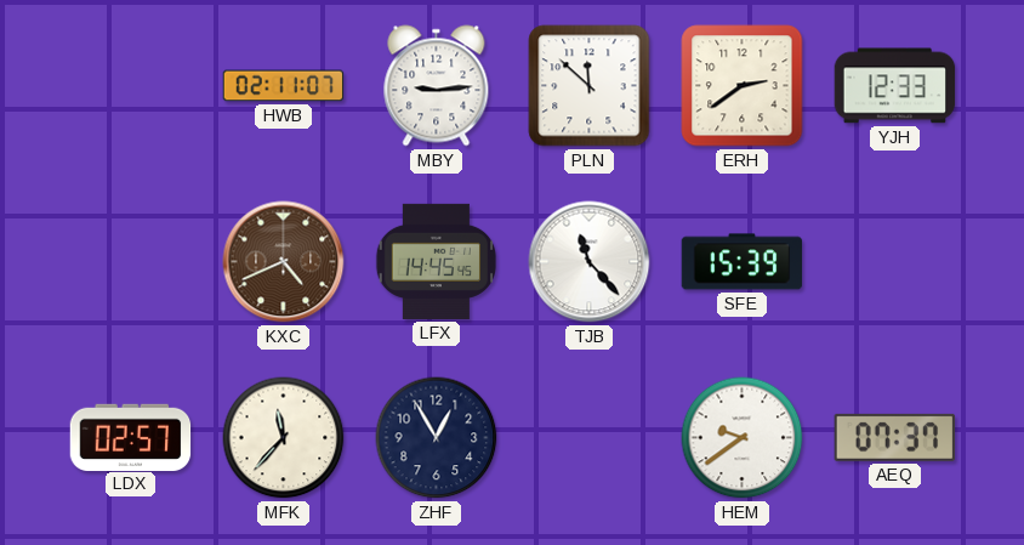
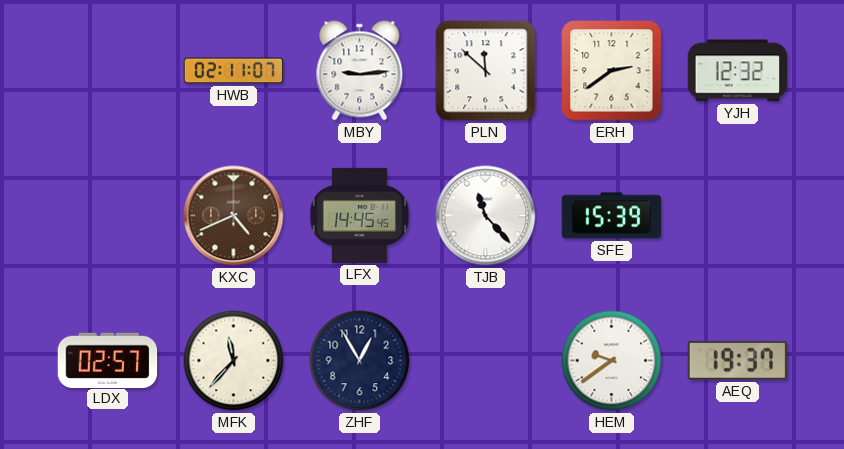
YJH: 12:33 -> 12:32 (738, 71)
AEQ: 07:37 -> 19:37 (737, 360)
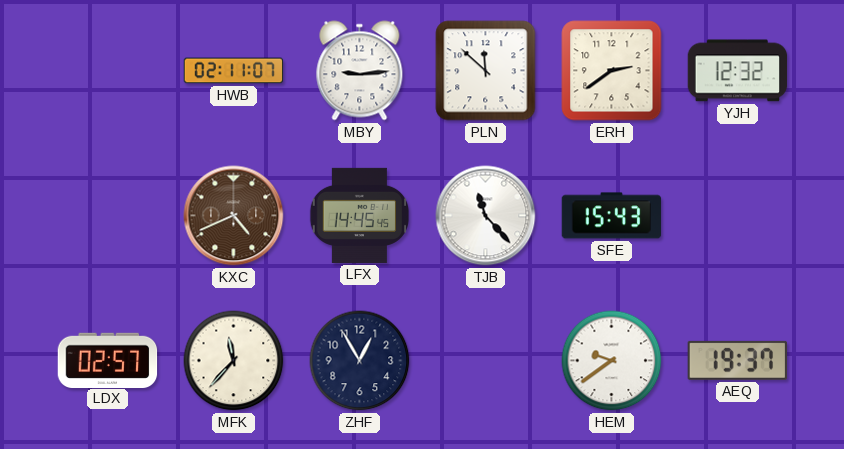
SFE: 15:39 -> 15:43 (612, 216)
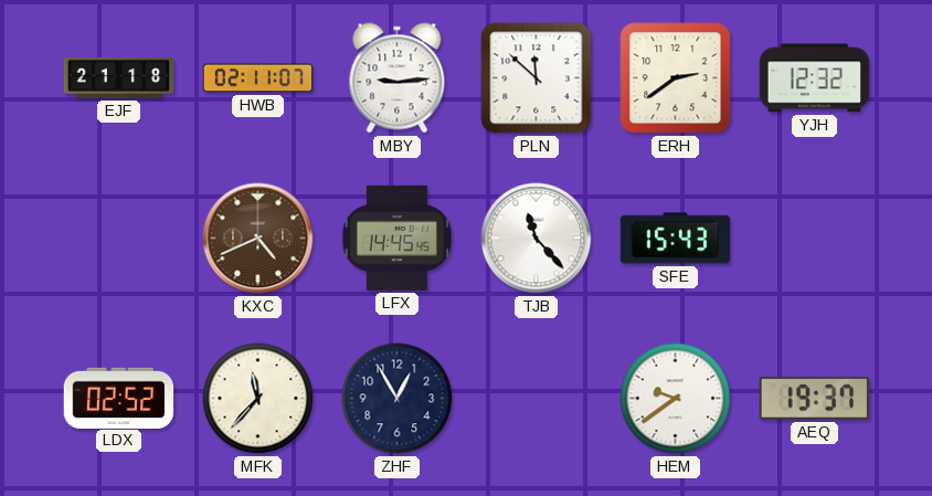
EJF: none -> 21:18 (119, 77)
LDX: 02:57 -> 02:52 (119, 398)
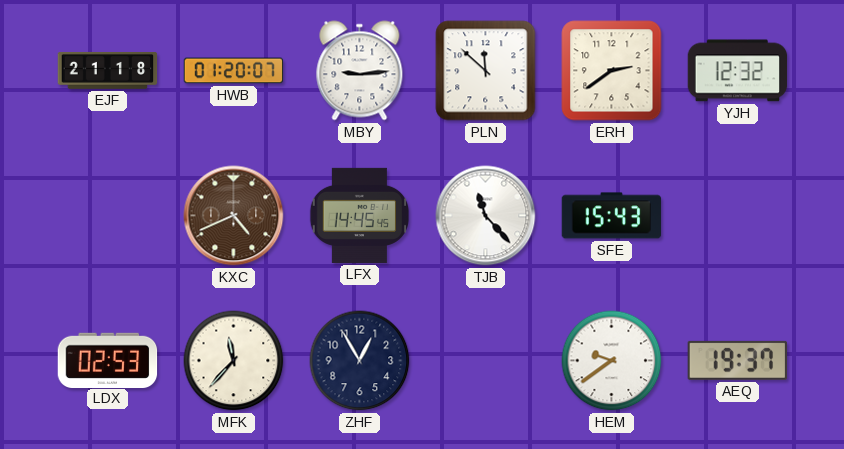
HWB: 02:11 -> 01:20 (234, 71)
LDX: 02:52 -> 02:53 (108, 360)
